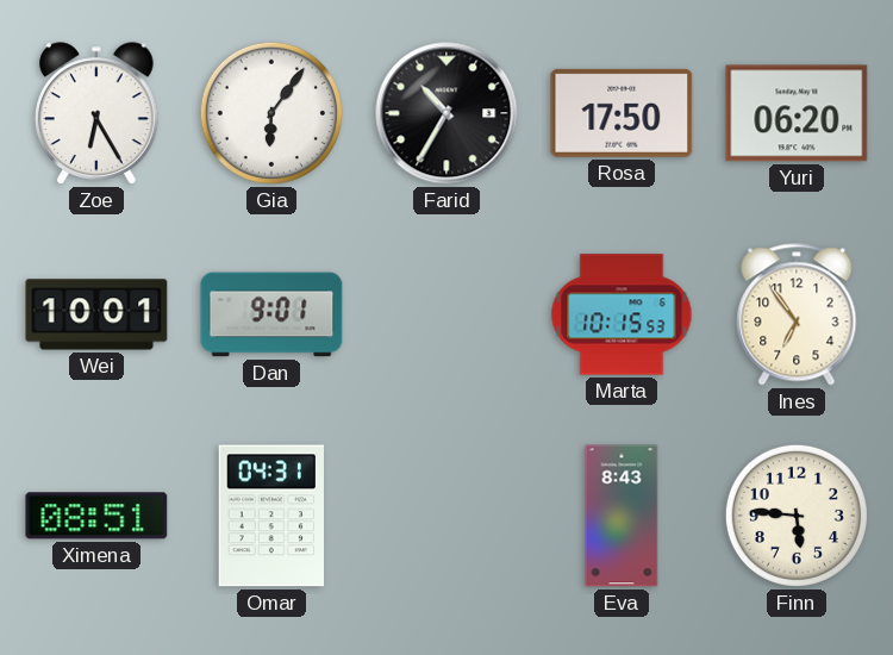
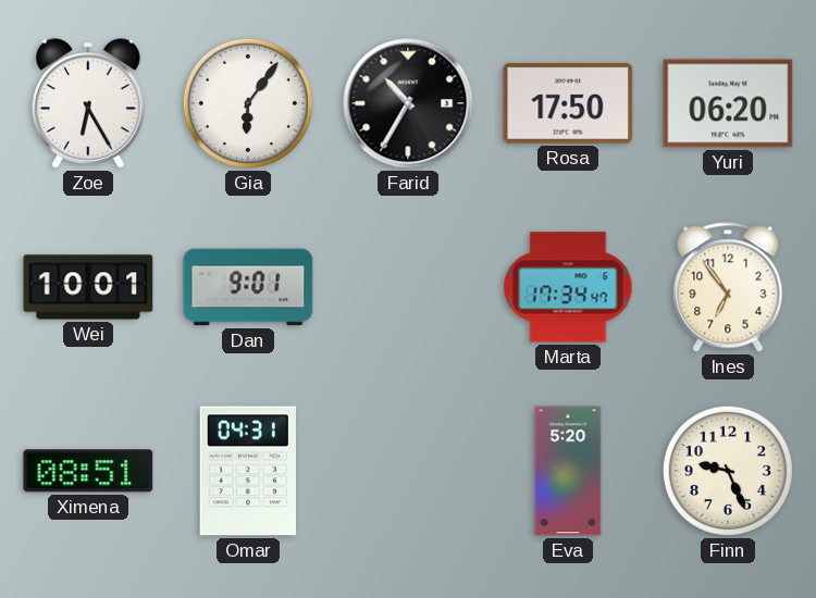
Marta: 10:15 -> 17:34 (568, 287)
Eva: 8:43 -> 5:20 (568, 471)
Finn: 5:46 -> 9:26 (728, 471)
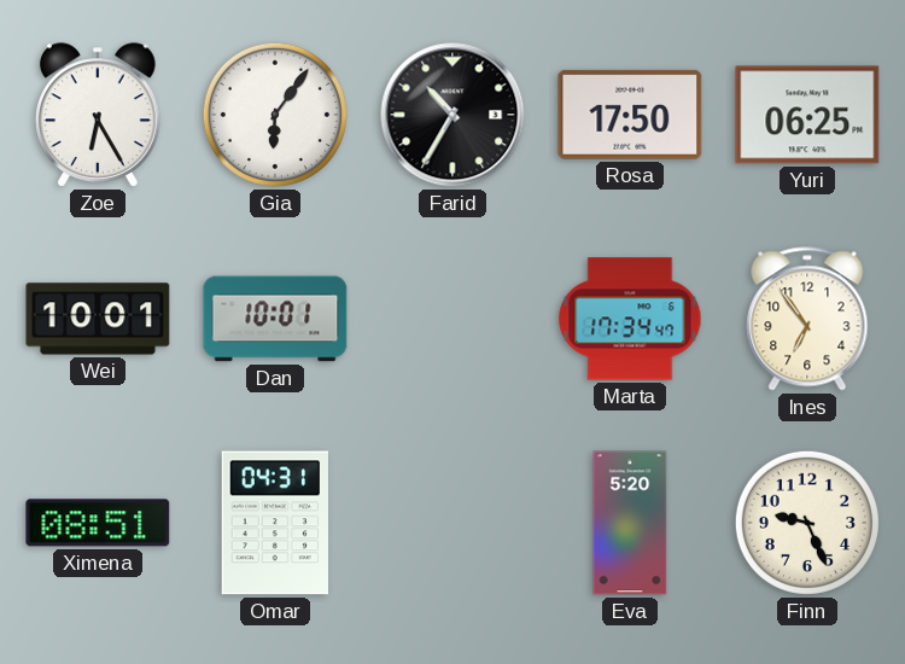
Yuri: 06:20 -> 06:25 (807, 115)
Dan: 9:01 -> 10:01 (275, 319)
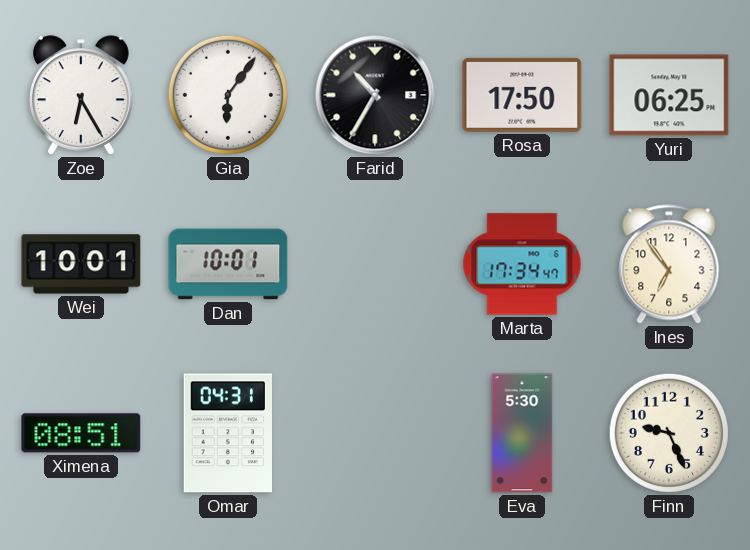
Eva: 5:20 -> 5:30 (522, 433)
